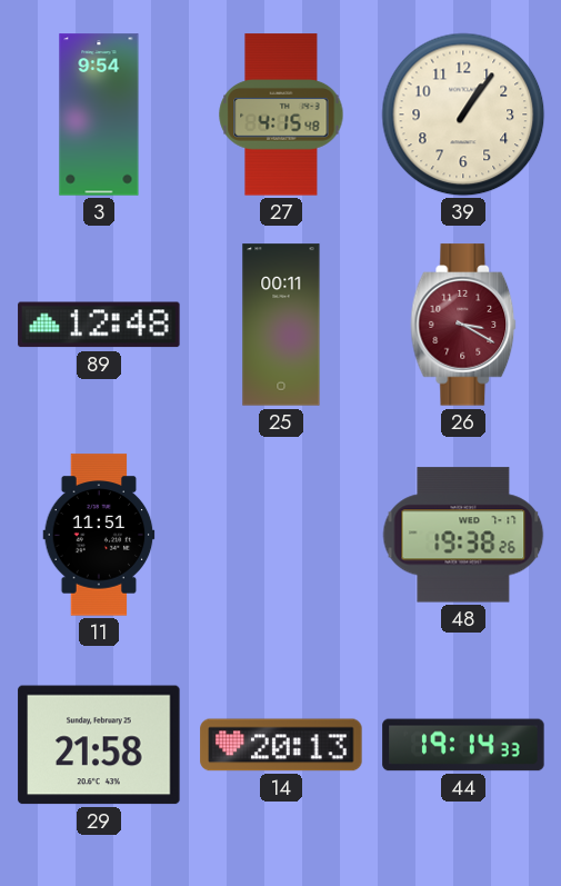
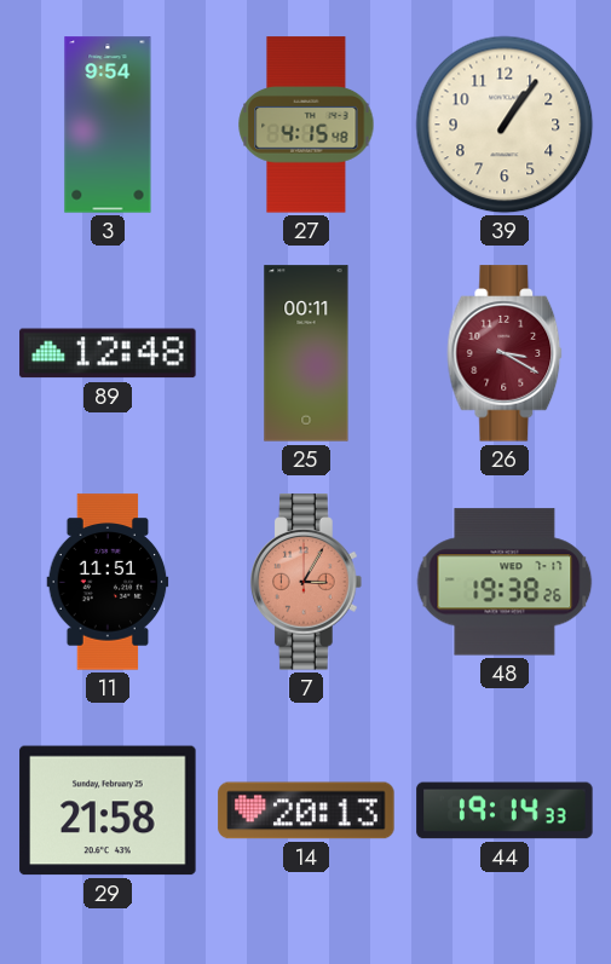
7: none -> 3:05 (307, 582)
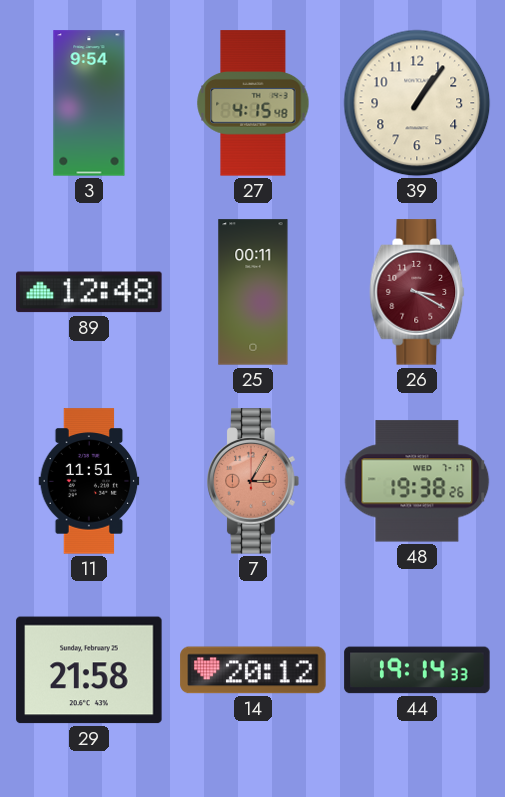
14: 20:13 -> 20:12 (253, 670)
